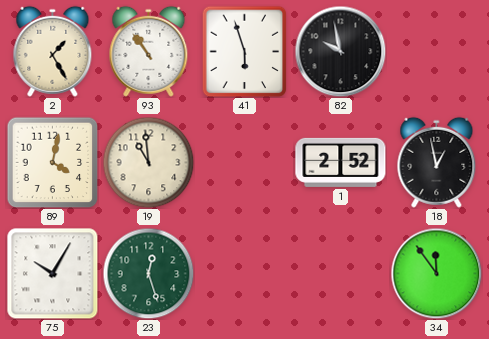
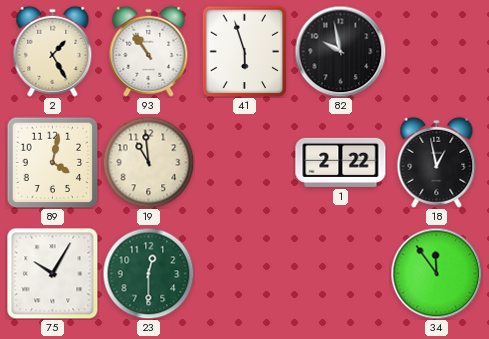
1: 2:52 -> 2:22 (341, 162)
23: 12:27 -> 12:30 (148, 273)
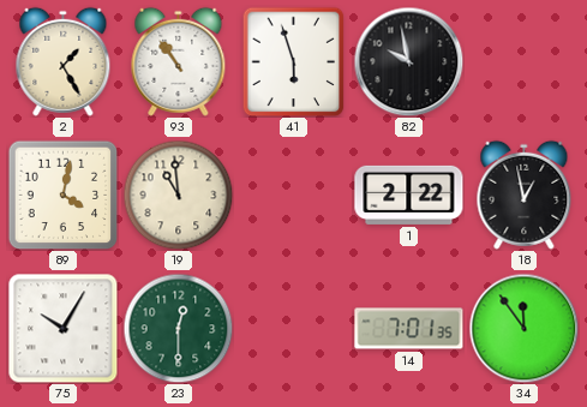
14: none -> 7:01 (409, 329)
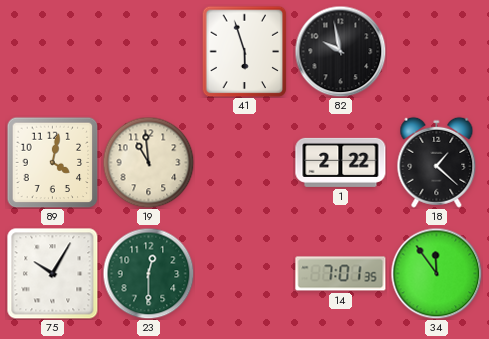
2: 1:25 -> none (64, 61)
93: 10:54 -> none (179, 61)
18: 12:58 -> 1:22 (437, 162)
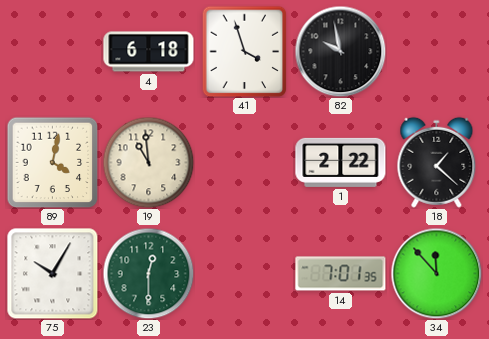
4: none -> 6:18 (149, 52)
41: 5:57 -> 3:57 (245, 51)
34: 11:54 -> 11:53 (436, 273)
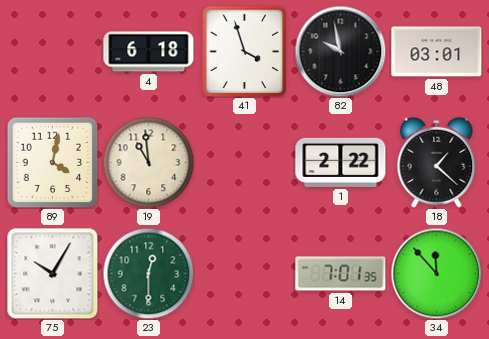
48: none -> 03:01 (437, 52)
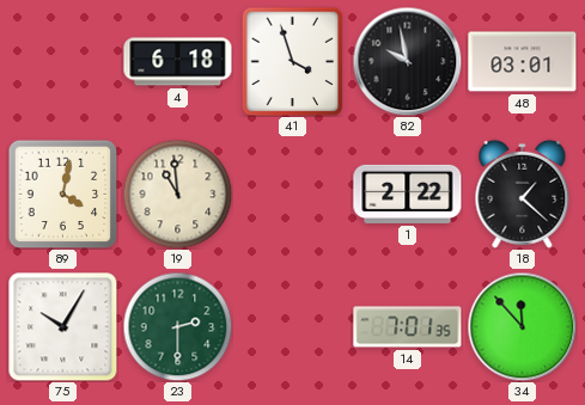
23: 12:30 -> 2:30 (177, 326)
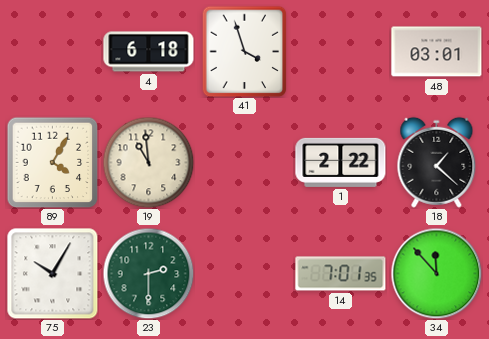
82: 9:58 -> none (407, 61)
89: 4:02 -> 4:05 (52, 162)
